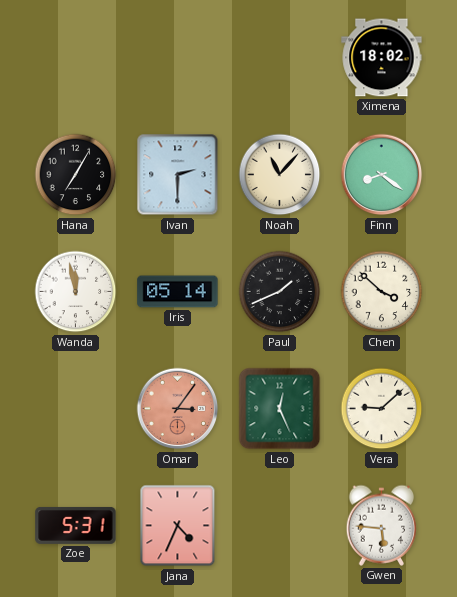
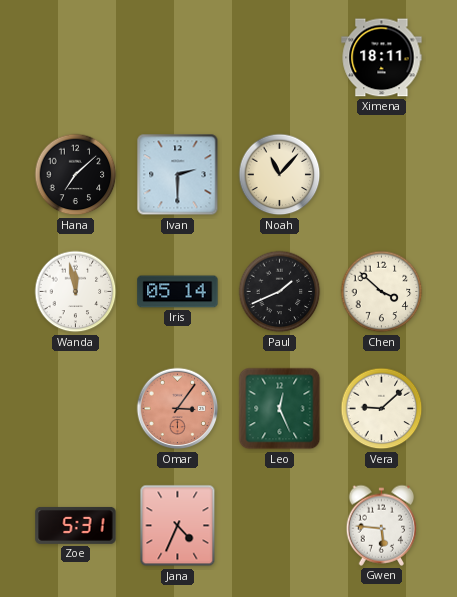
Ximena: 18:02 -> 18:11 (382, 58)
Hana: 7:05 -> 7:08 (76, 175)
Finn: 8:21 -> none (382, 175)
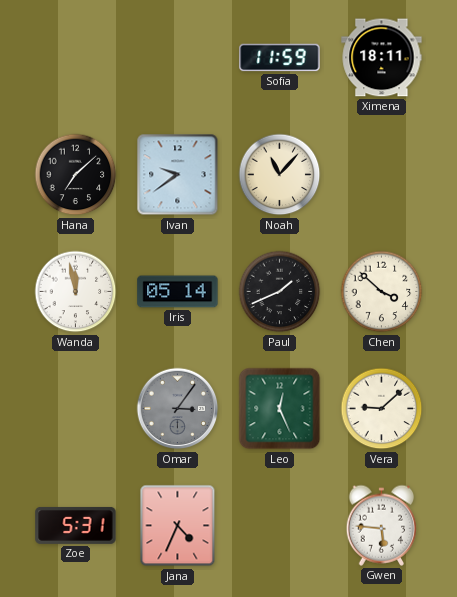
Sofia: none -> 11:59 (280, 58)
Ivan: 2:30 -> 9:39 (178, 175)
Omar dial: salmon -> grey (178, 409)
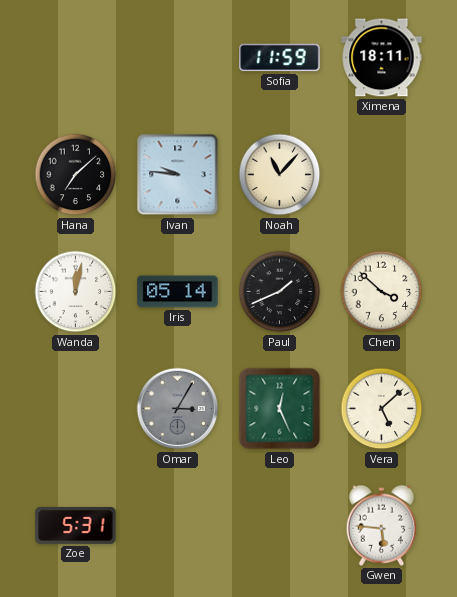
Ivan: 9:39 -> 9:46 (178, 175)
Wanda: 11:58 -> 12:02 (76, 292)
Omar: 3:06 -> 3:05 (178, 409)
Vera: 9:08 -> 5:08 (382, 409)
Jana: 4:34 -> none (178, 526)
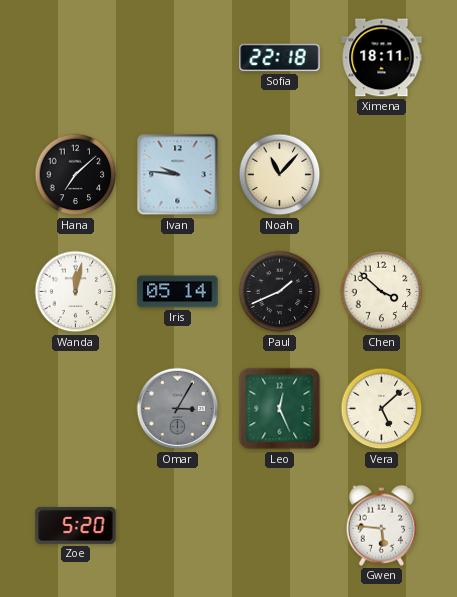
Sofia: 11:59 -> 22:18 (280, 58)
Zoe: 5:31 -> 5:20 (76, 525)
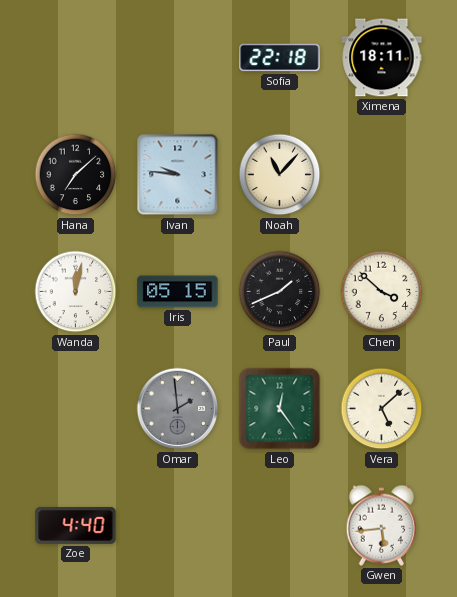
Iris: 05:14 -> 05:15 (178, 292)
Omar: 3:05 -> 1:59 (178, 409)
Leo: 12:26 -> 12:24 (280, 409)
Zoe: 5:20 -> 4:40 (76, 525)
Gwen: 5:46 -> 5:44 (382, 525)
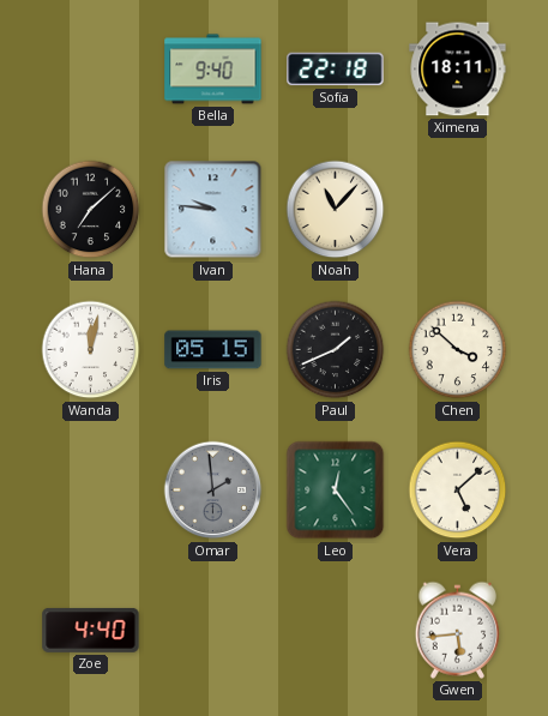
Bella: none -> 9:40 (213, 70)
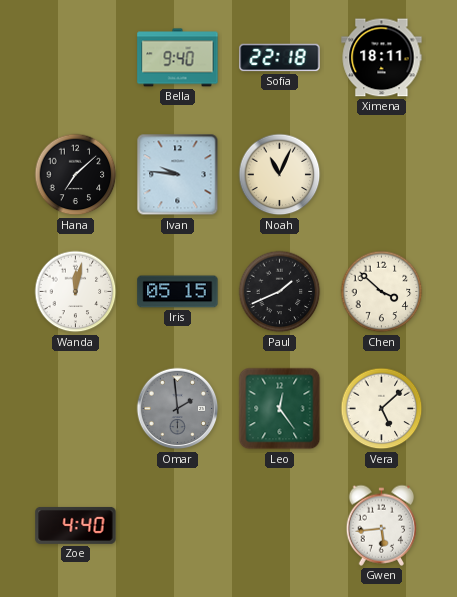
Noah: 11:07 -> 11:04 (280, 175)
